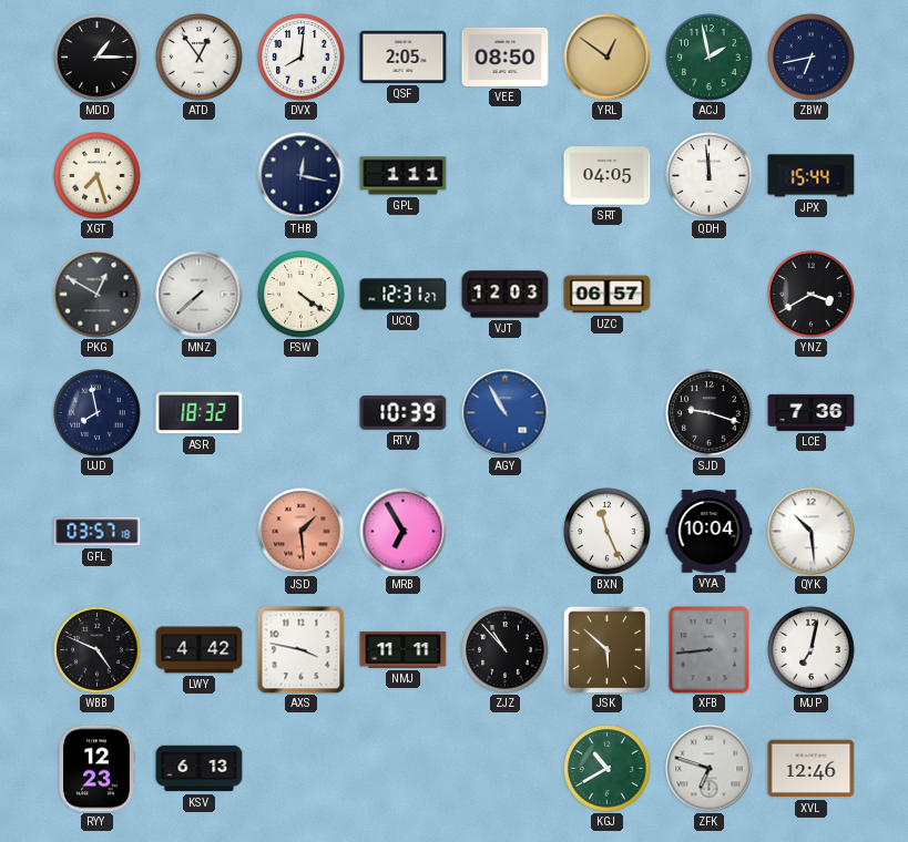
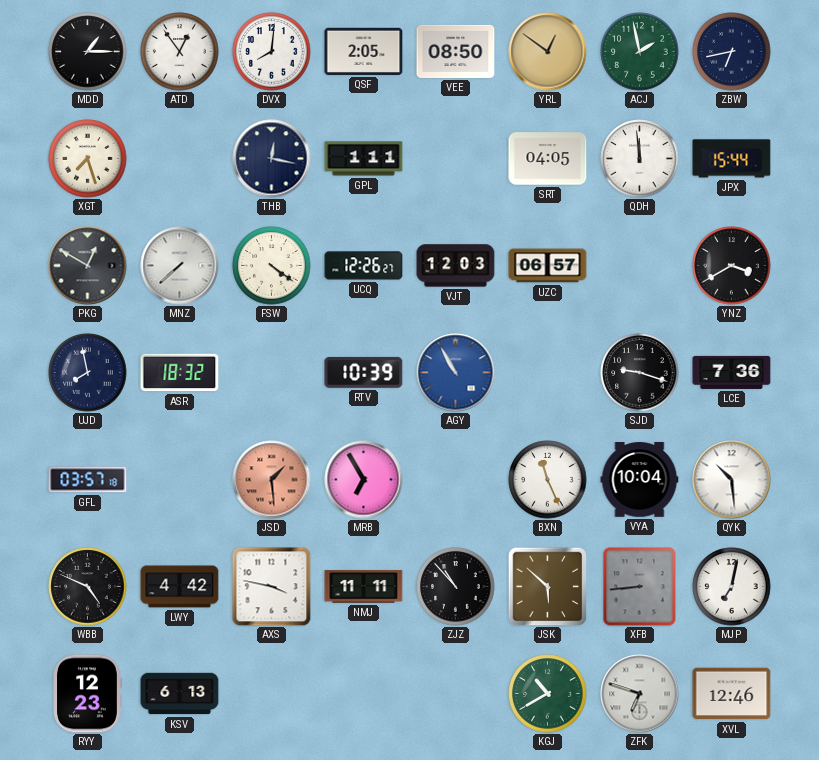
UCQ: 12:31 -> 12:26 (364, 266)
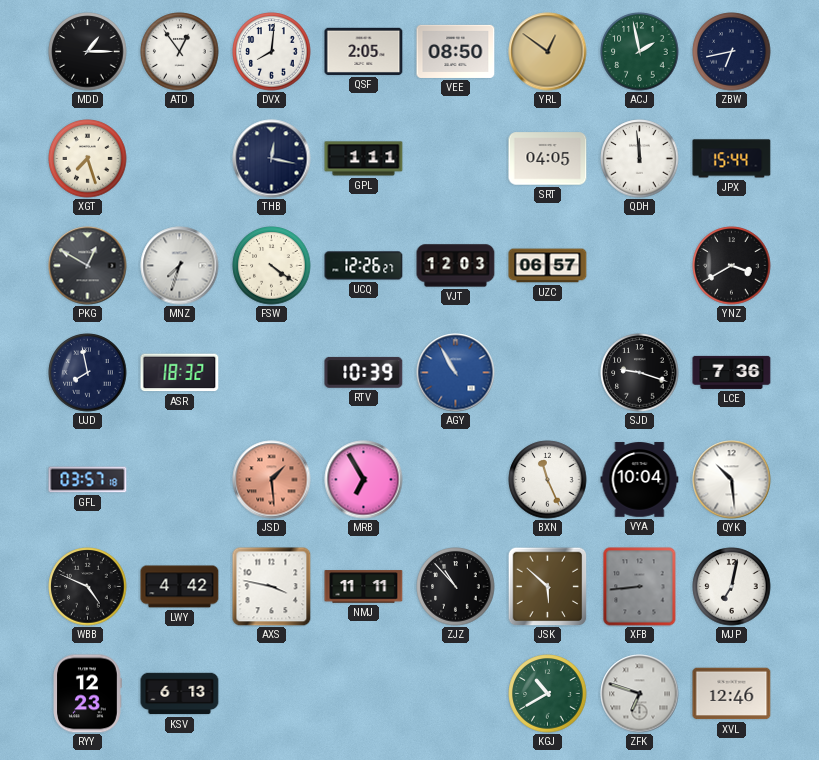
MNZ: 7:38 -> 7:33 (180, 266)
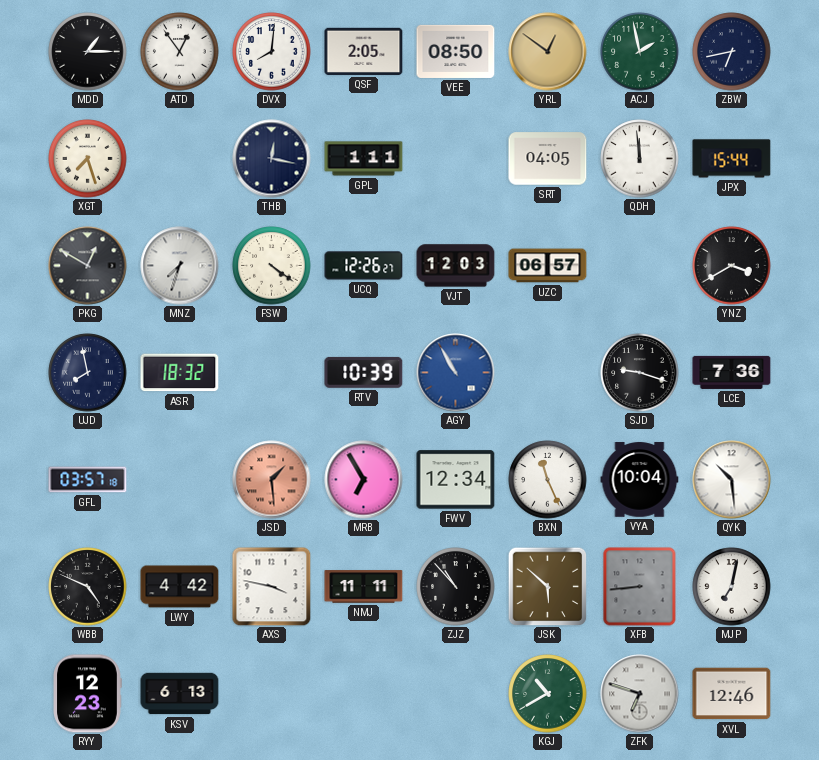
FWV: none -> 12:34 (456, 480)
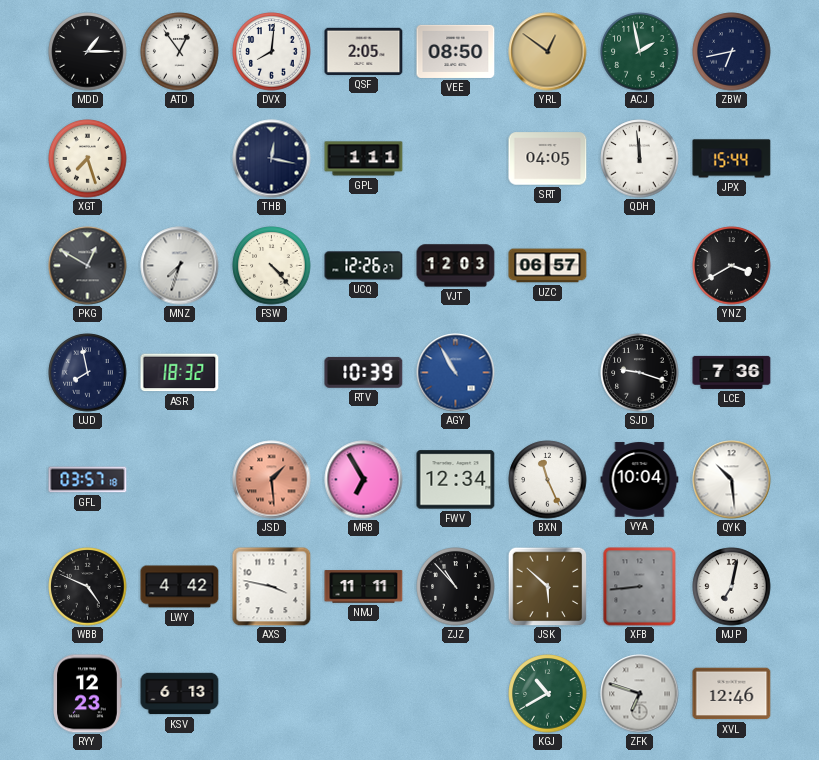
FSW: 4:21 -> 4:23 (272, 266)
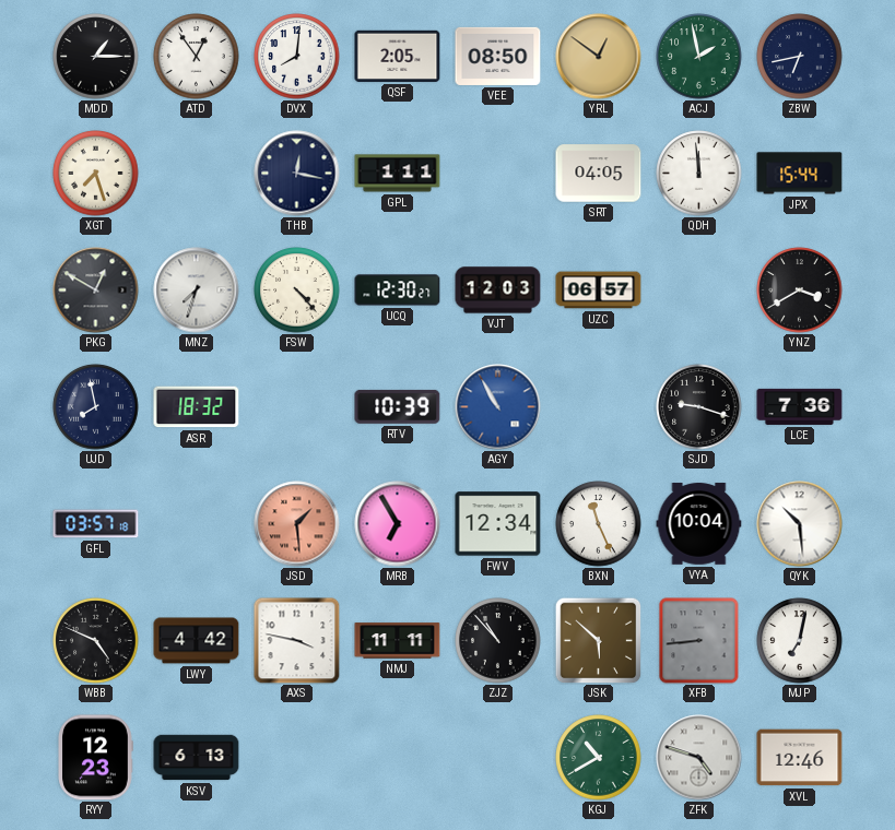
UCQ: 12:26 -> 12:30 (398, 290)
ZFK: 6:48 -> 4:48 (699, 758)
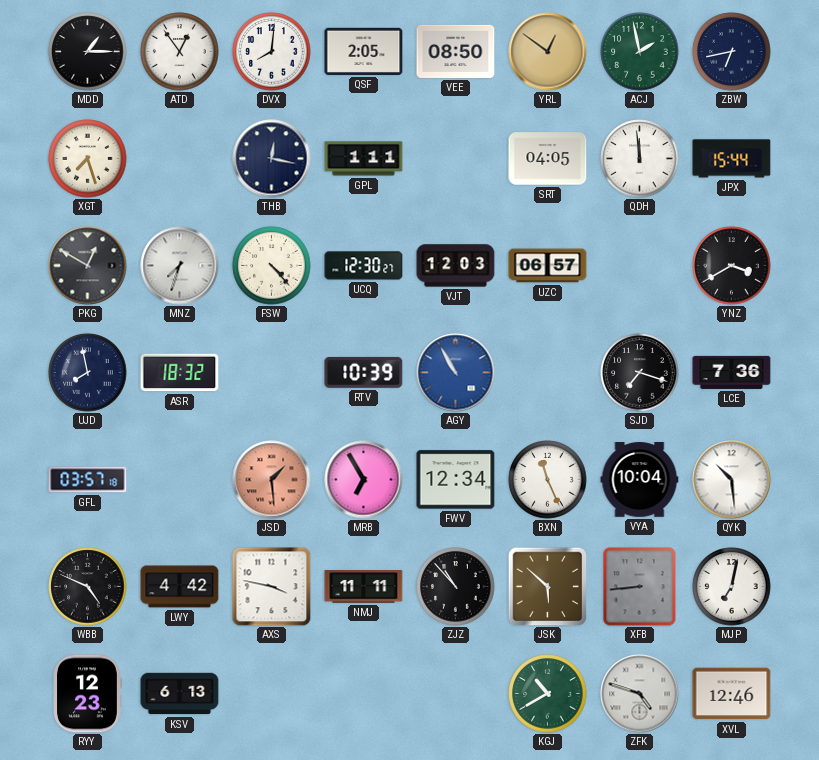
SJD: 9:18 -> 7:18 (640, 373)
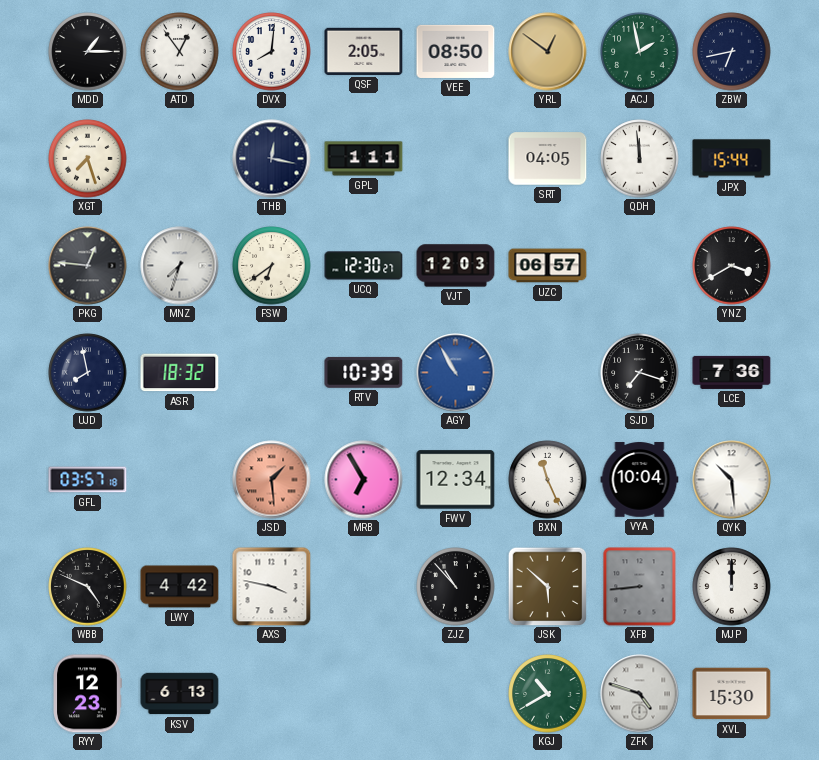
PKG: 12:50 -> 12:46 (88, 266)
FSW: 4:23 -> 6:39 (272, 266)
NMJ: 11:11 -> none (364, 587)
MJP: 7:02 -> 12:00 (732, 587)
XVL: 12:46 -> 15:30 (732, 694)
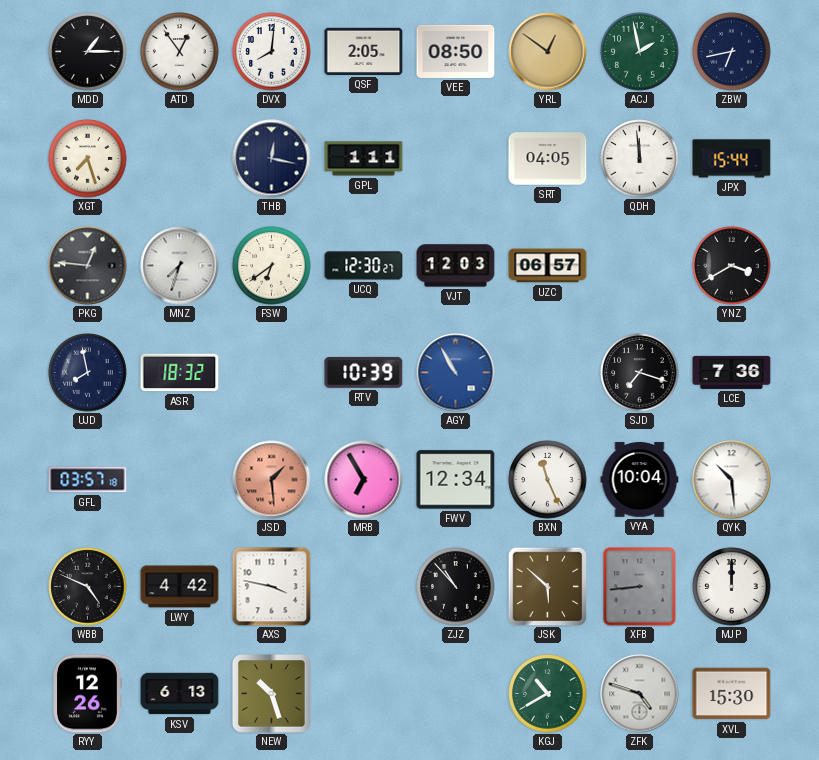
RYY: 12:23 -> 12:26 (87, 694)
NEW: none -> 10:27 (272, 694)
